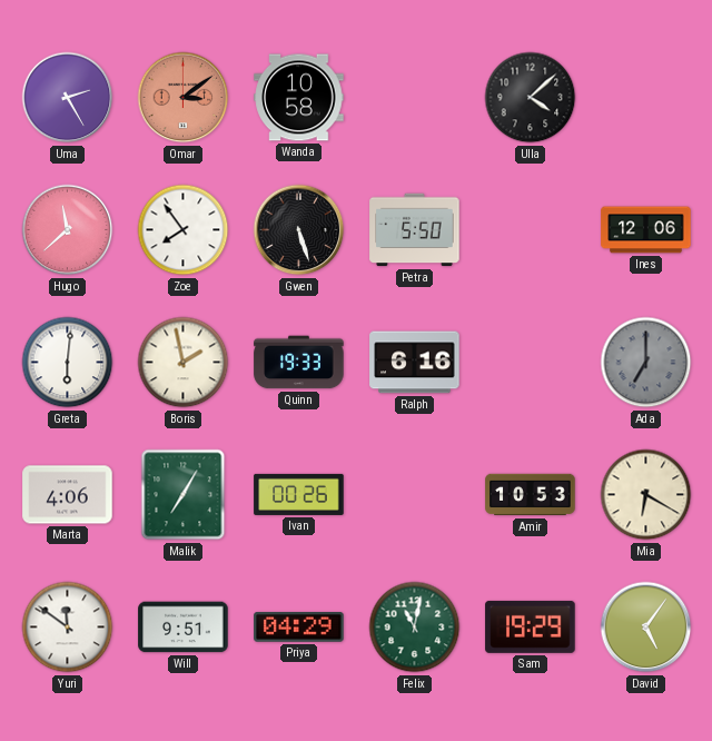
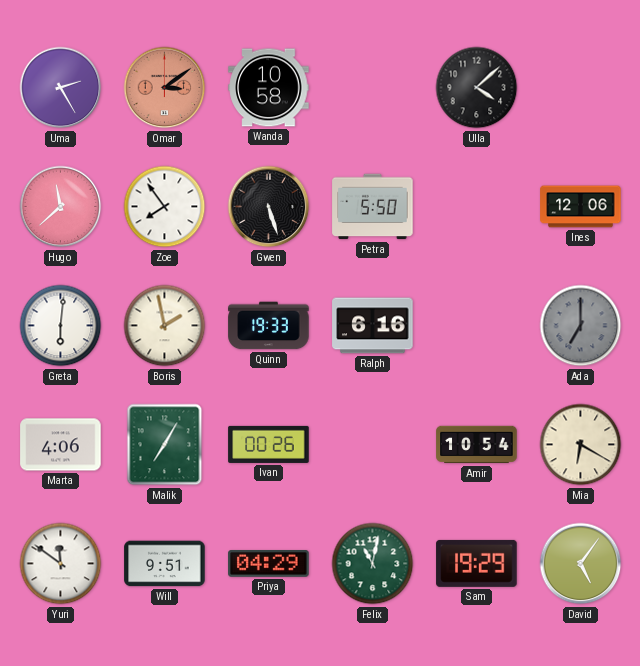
Amir: 10:53 -> 10:54 (477, 445)
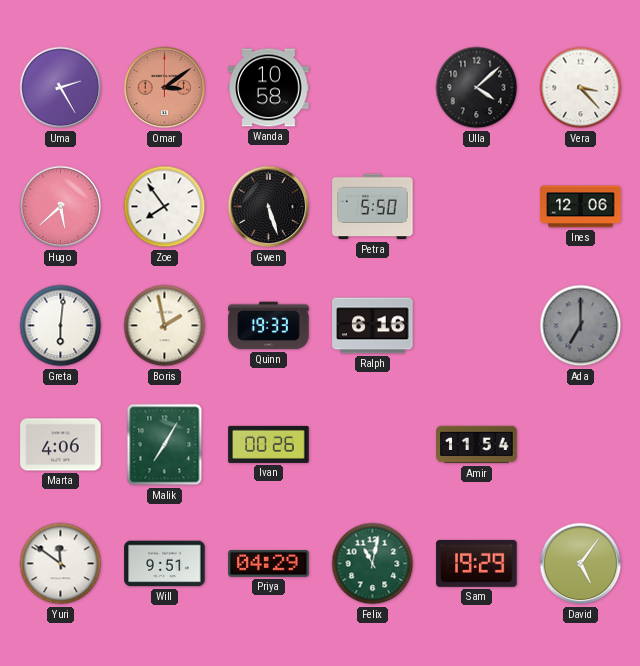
Vera: none -> 3:23 (581, 88)
Hugo: 11:38 -> 5:38 (61, 207)
Amir: 10:54 -> 11:54 (477, 445)
Mia: 6:20 -> none (581, 445)
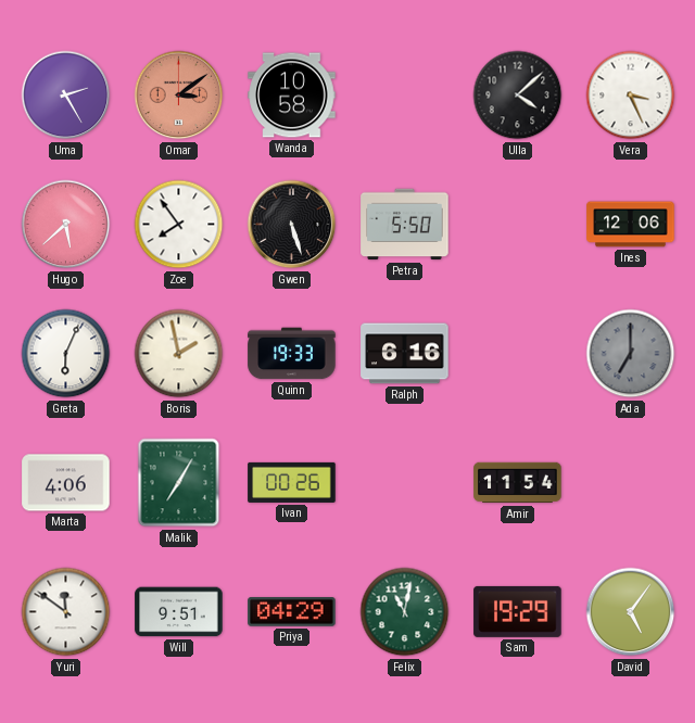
Vera: 3:23 -> 3:26 (631, 96)
Greta: 6:01 -> 6:04 (66, 354)
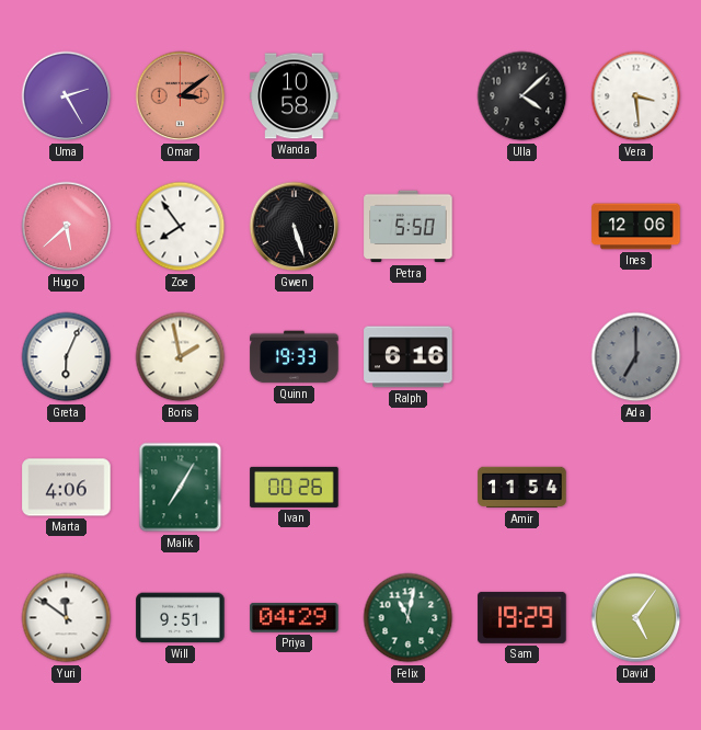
Vera: 3:26 -> 3:29 (636, 96)
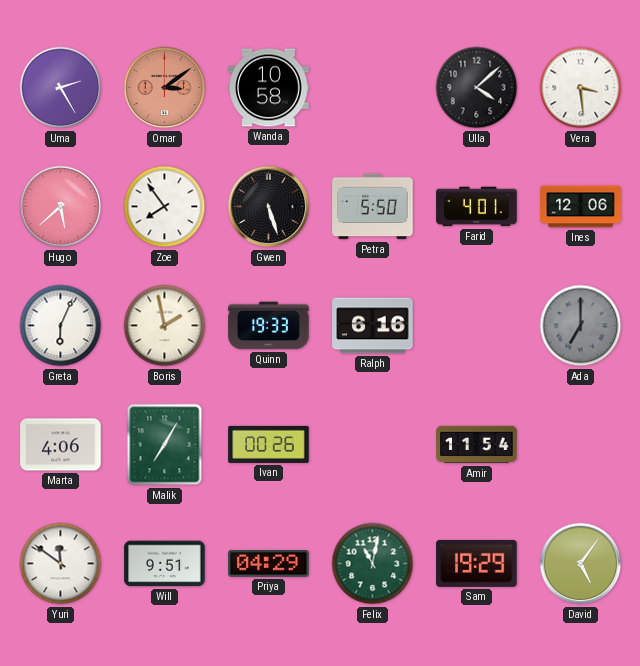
Farid: none -> 4:01 (477, 207)
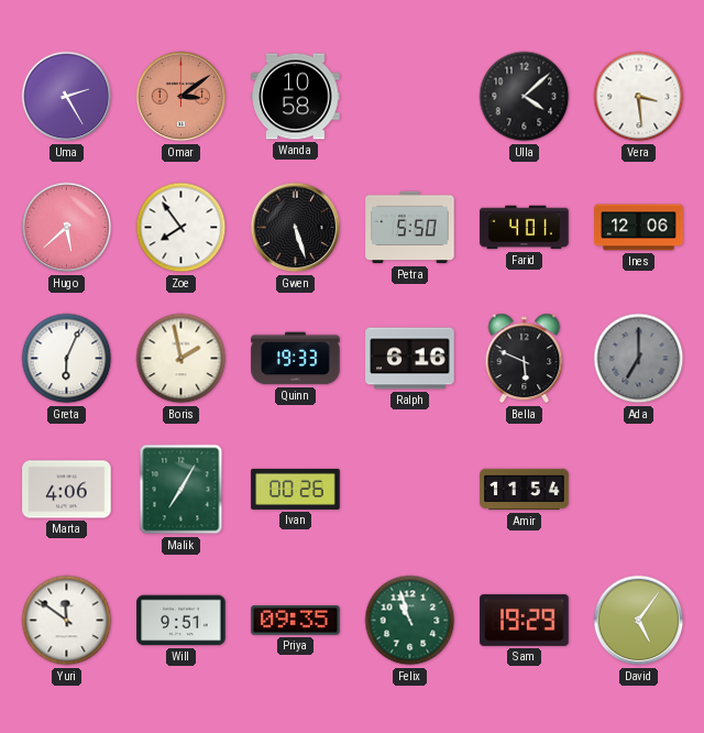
Bella: none -> 5:49 (525, 359)
Priya: 04:29 -> 09:35 (296, 621)
Felix: 11:02 -> 10:57 (410, 621)
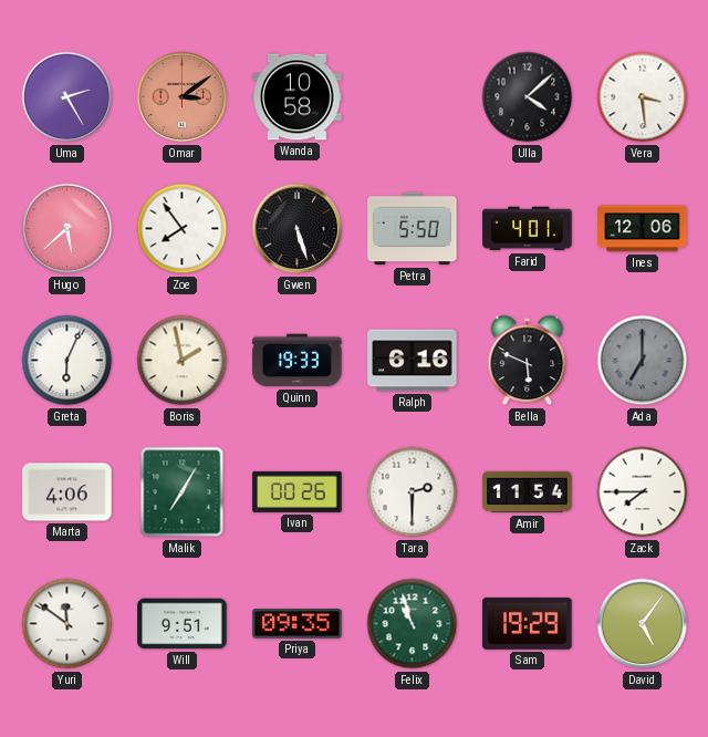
Tara: none -> 2:30 (413, 492)
Zack: none -> 7:45 (643, 492)
